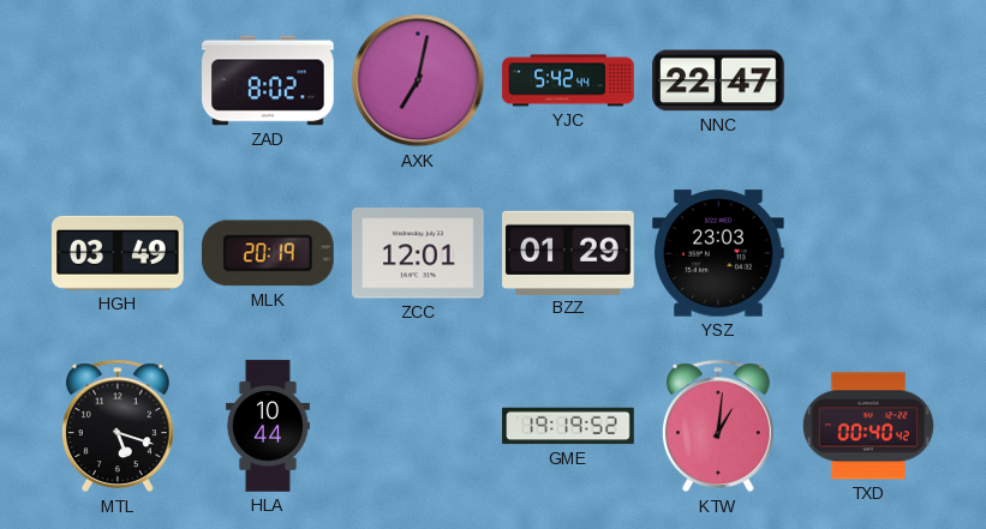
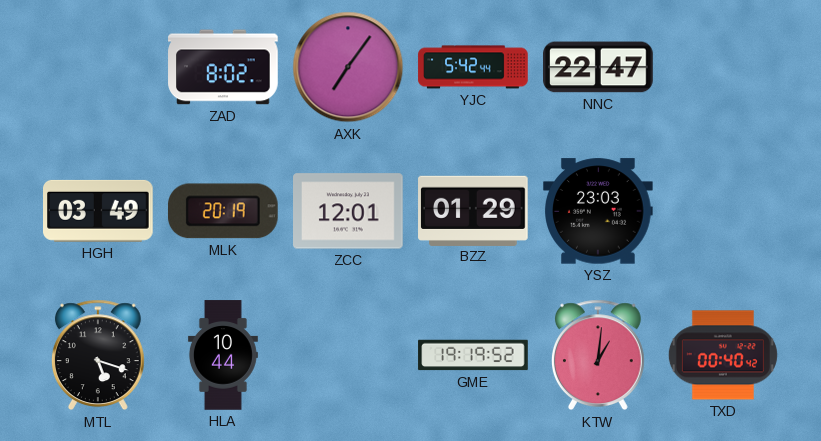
AXK: 7:02 -> 7:06 (348, 67)
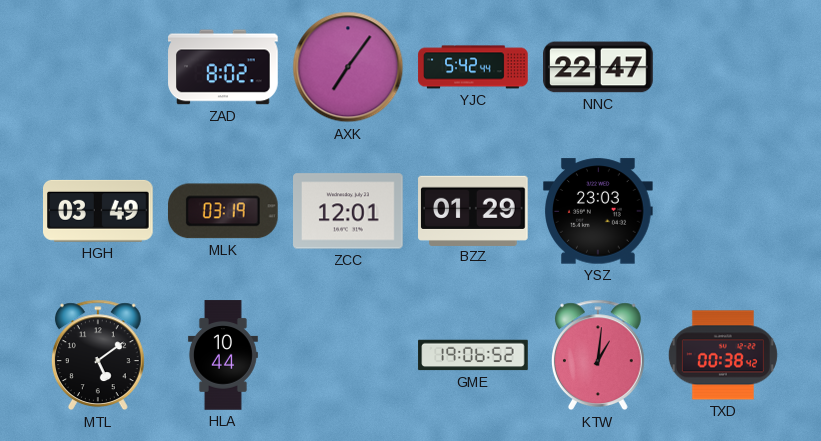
MLK: 20:19 -> 03:19 (223, 211)
MTL: 5:18 -> 5:09 (98, 355)
GME: 19:19 -> 19:06 (473, 355)
TXD: 00:40 -> 00:38 (723, 355)
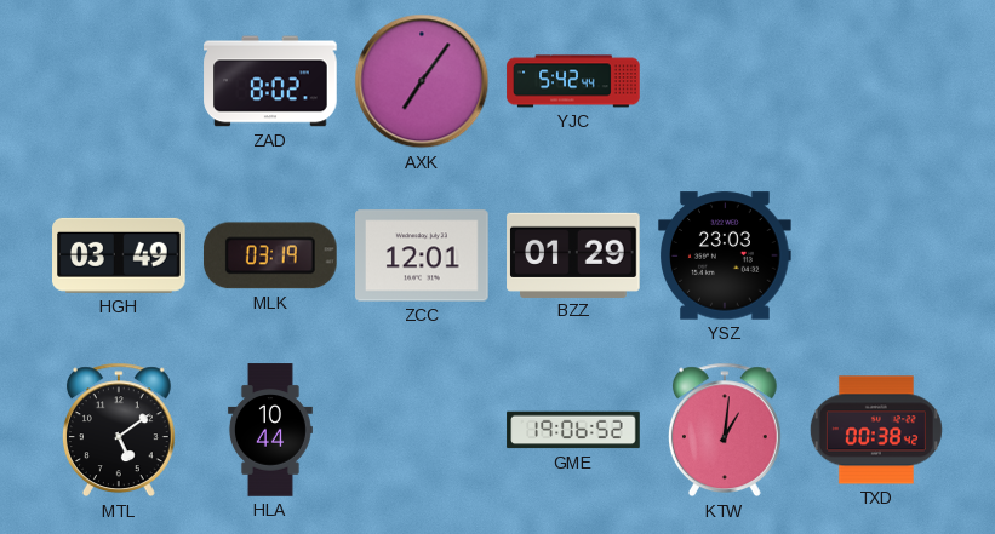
NNC: 22:47 -> none (598, 67)
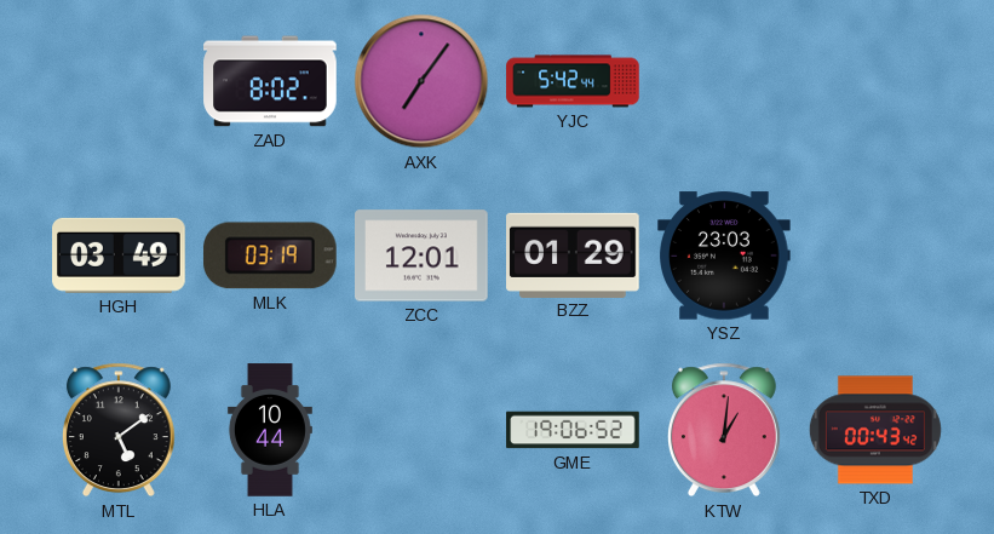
TXD: 00:38 -> 00:43 (875, 430)
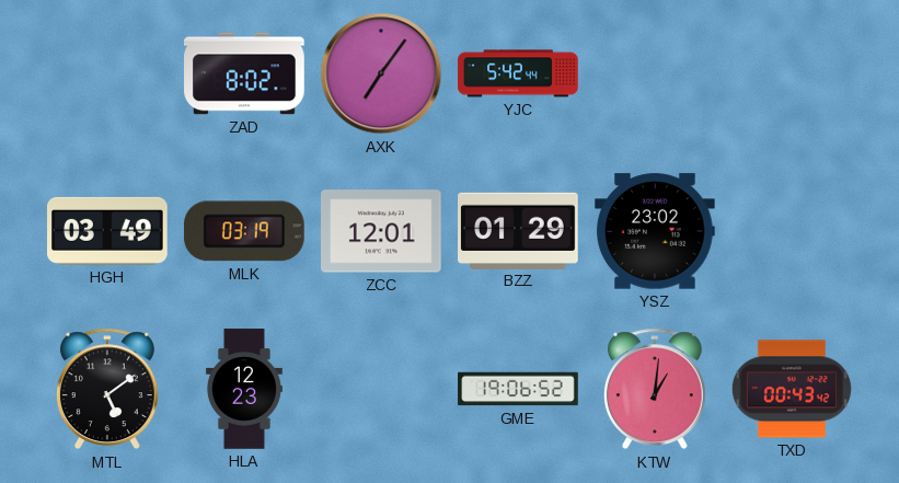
YSZ: 23:03 -> 23:02 (655, 231)
HLA: 10:44 -> 12:23 (244, 389)
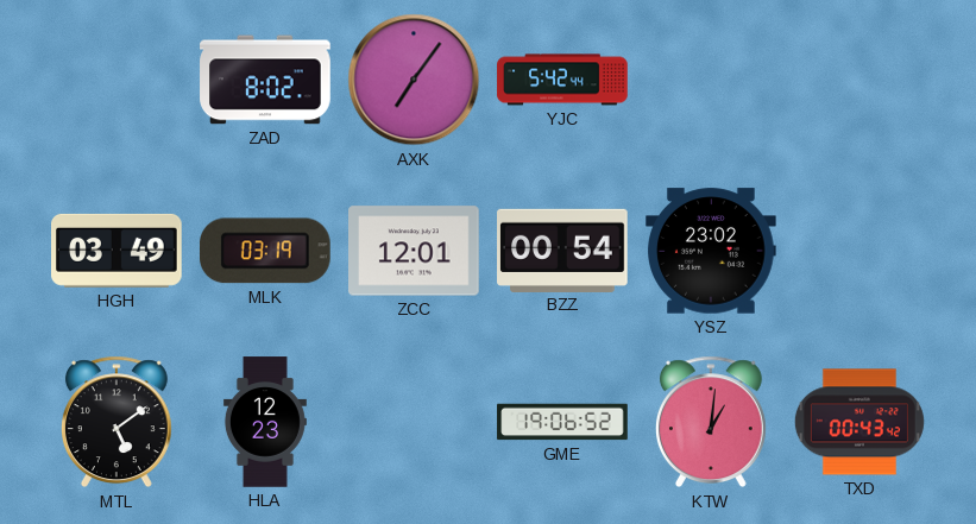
BZZ: 01:29 -> 00:54 (562, 250)
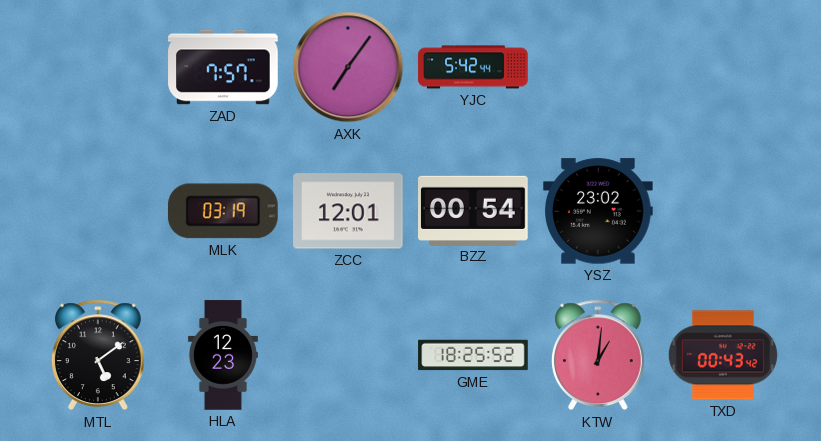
ZAD: 8:02 -> 7:57 (223, 67)
HGH: 03:49 -> none (118, 251)
GME: 19:06 -> 18:25 (473, 355)
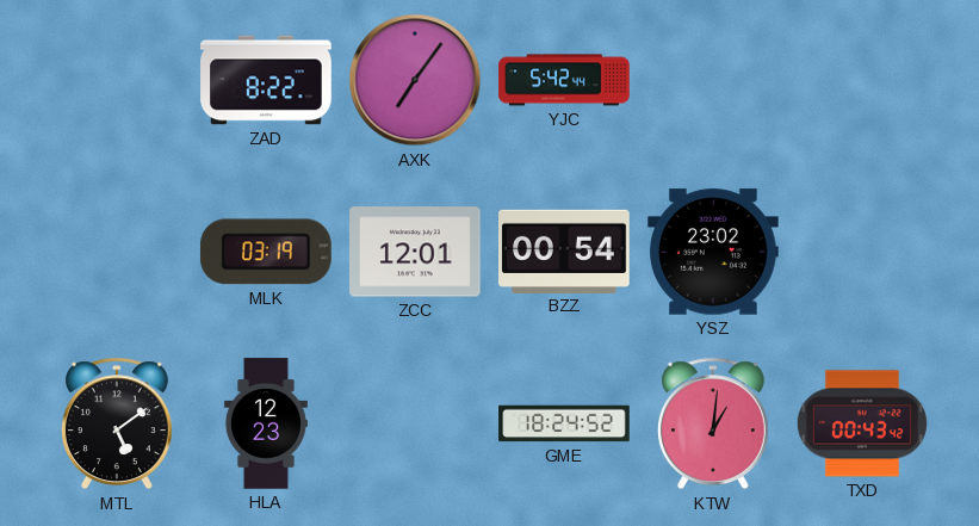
ZAD: 7:57 -> 8:22 (266, 80)
GME: 18:25 -> 18:24 (564, 423)
